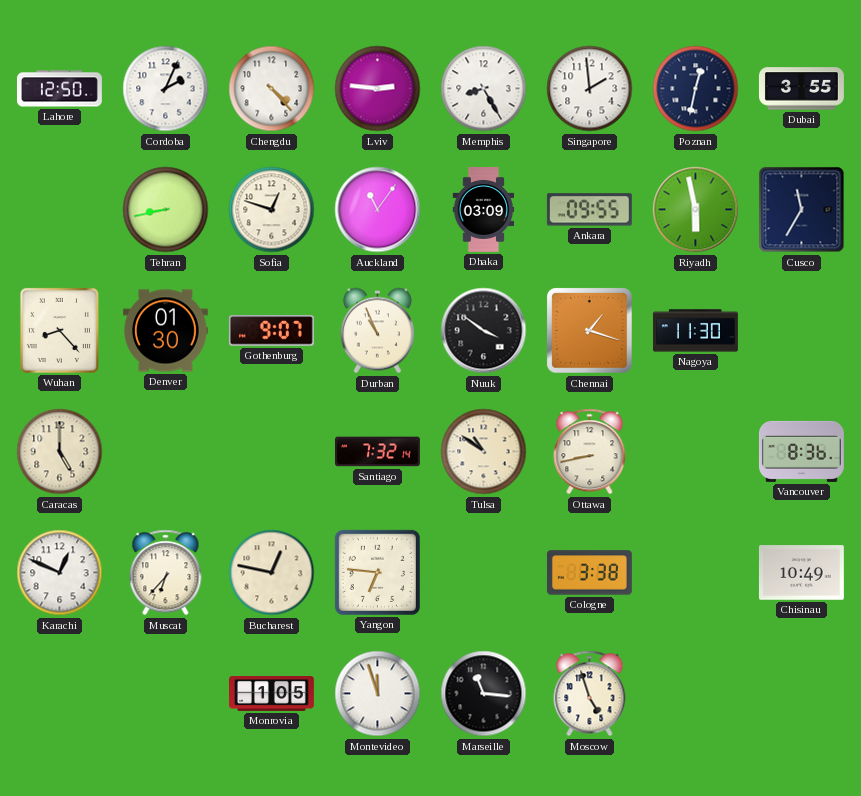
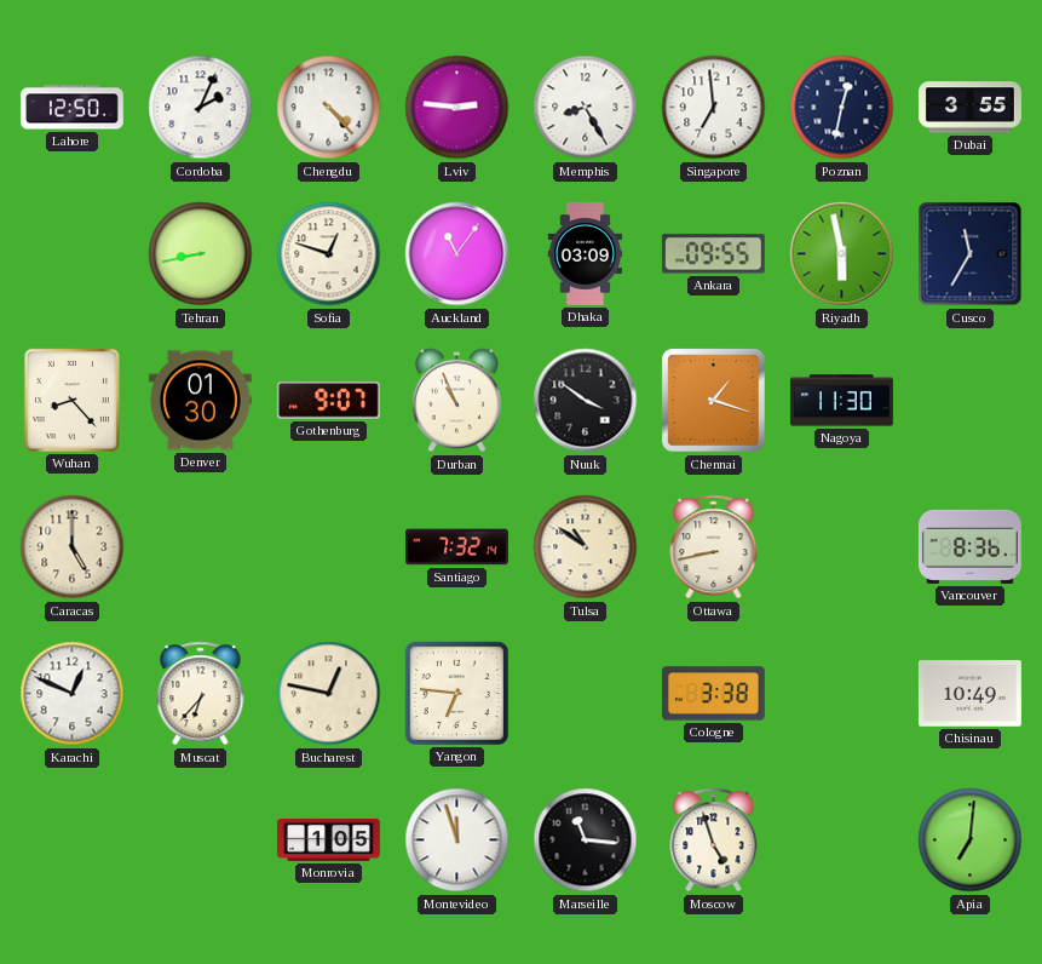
Singapore: 1:59 -> 6:59 (714, 108)
Apia: none -> 7:01 (971, 840)
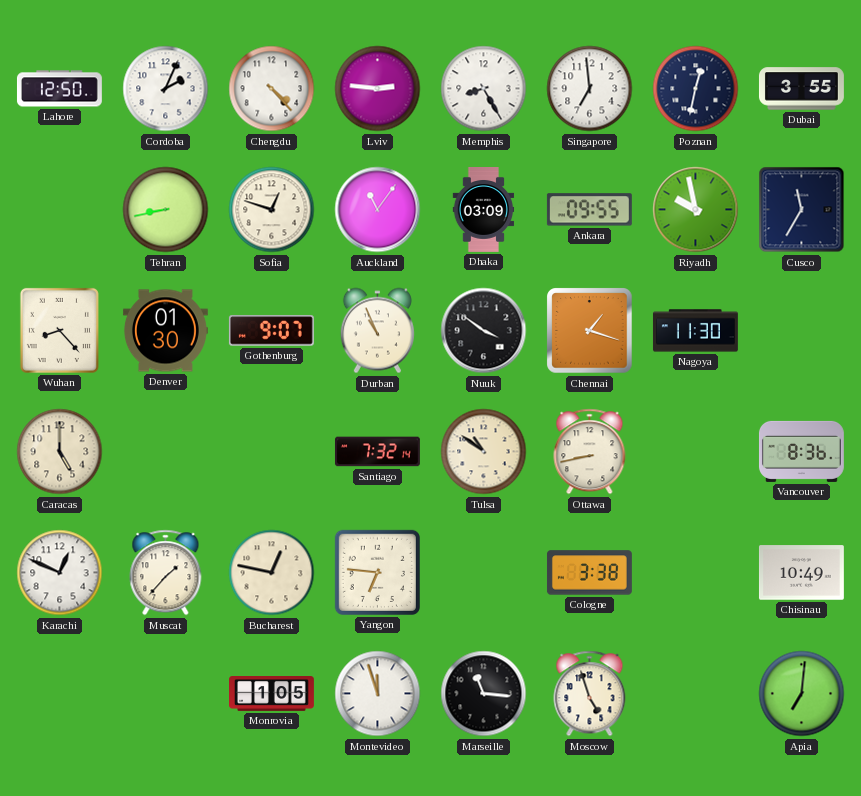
Riyadh: 5:58 -> 9:58 (696, 210)
Muscat: 6:37 -> 1:37 (166, 573)
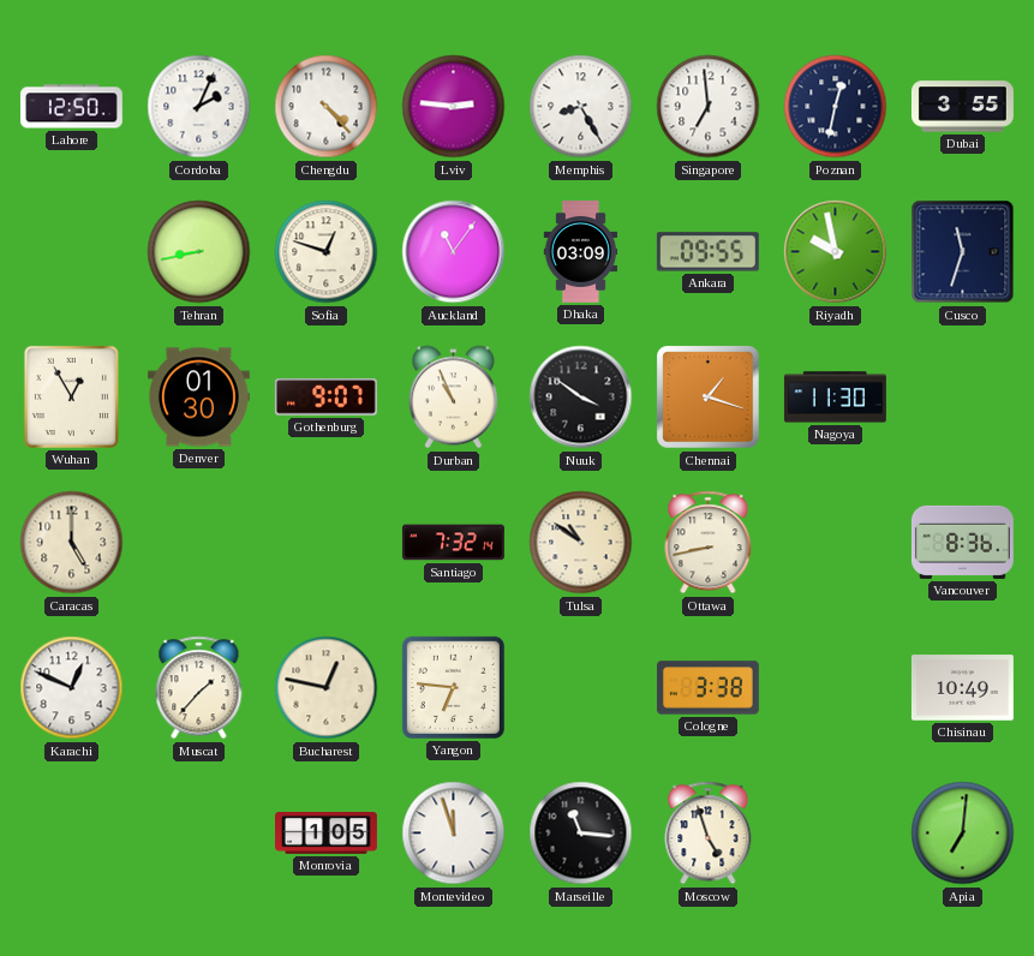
Cusco: 11:35 -> 11:33 (963, 252)
Wuhan: 8:23 -> 12:55 (71, 396)
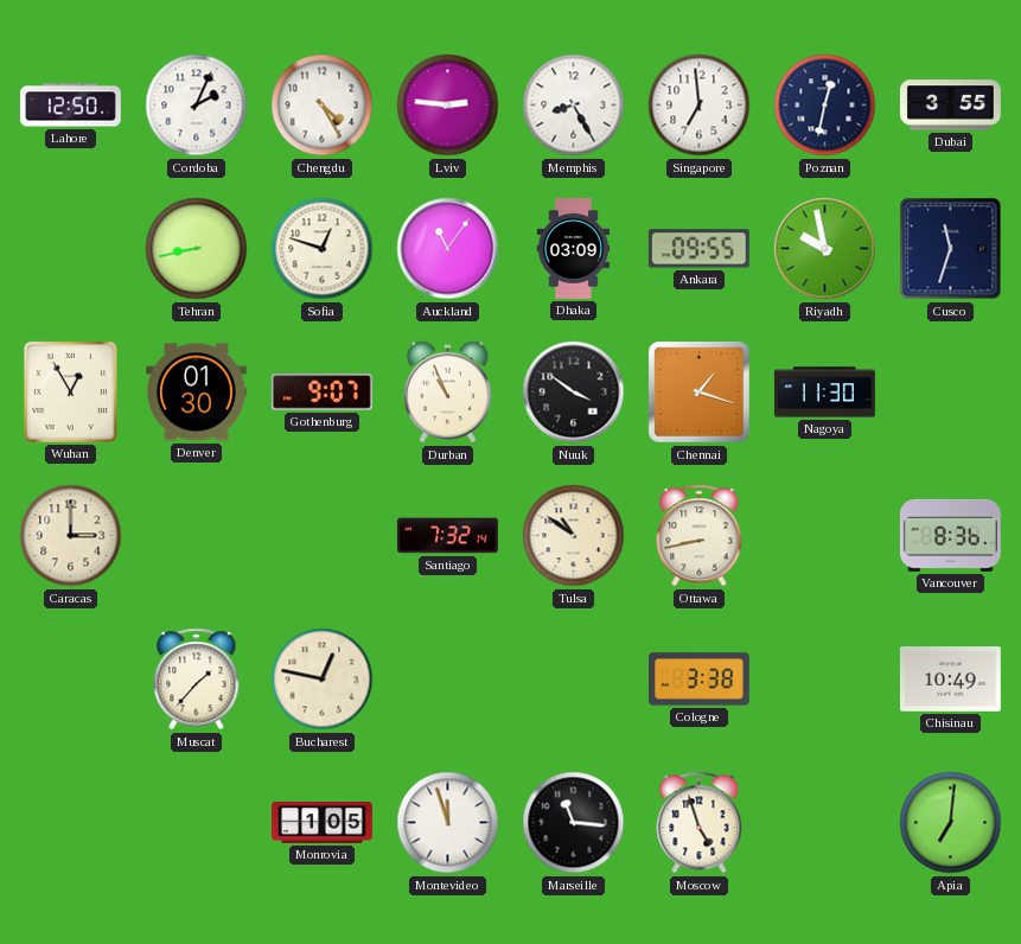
Chengdu: 4:23 -> 4:25 (323, 106)
Caracas: 5:00 -> 3:00 (71, 536)
Karachi: 12:49 -> none (72, 688)
Yangon: 6:46 -> none (453, 687)
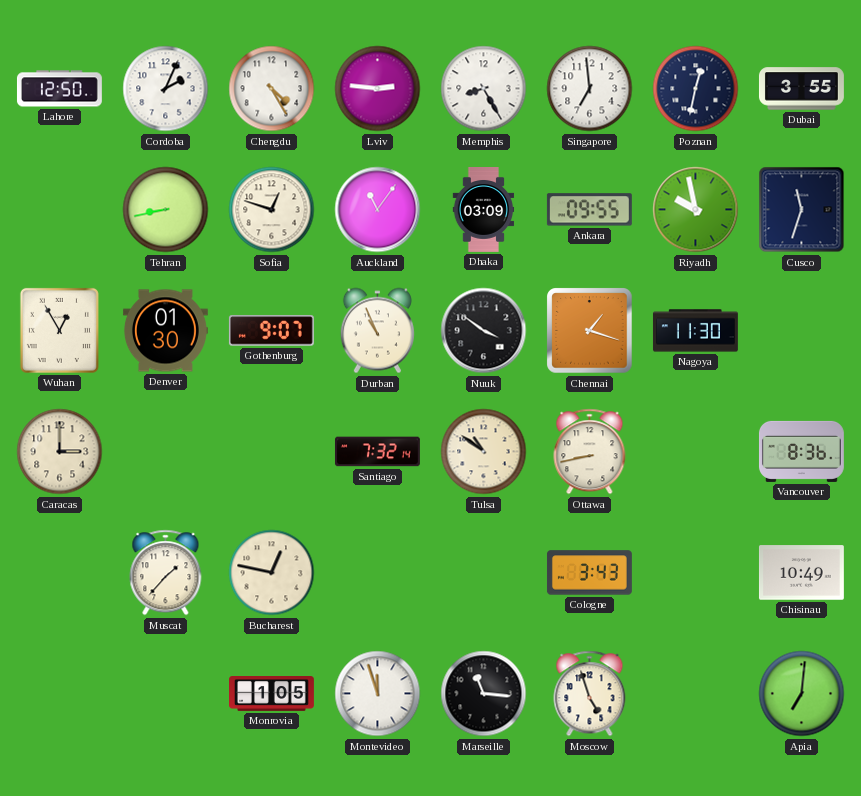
Cologne: 3:38 -> 3:43 (589, 573)
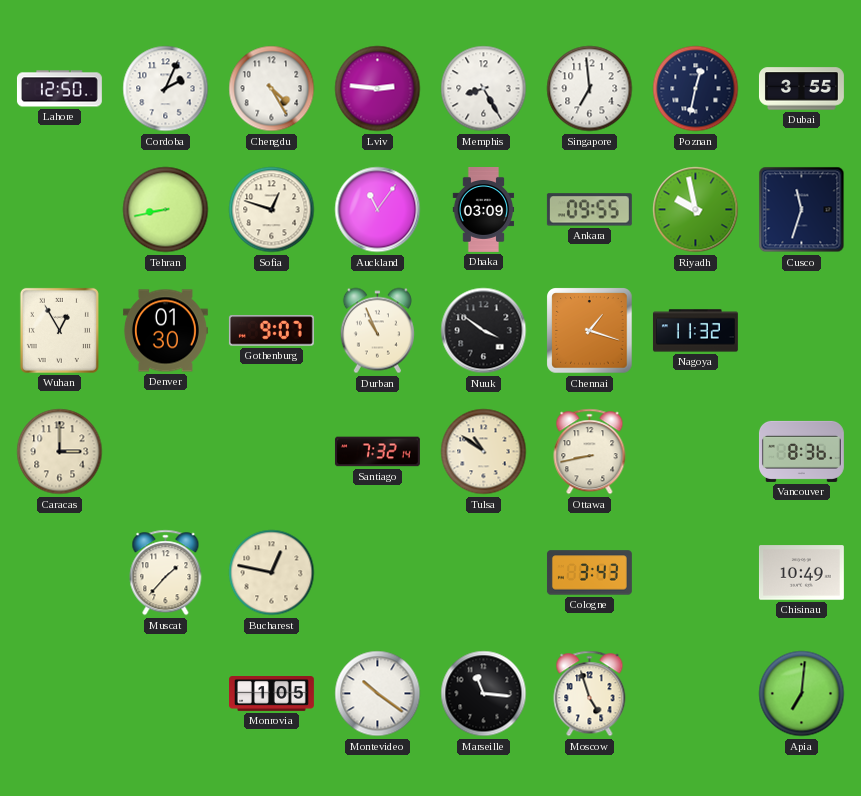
Nagoya: 11:30 -> 11:32 (695, 331)
Montevideo: 11:57 -> 10:21 (378, 694)
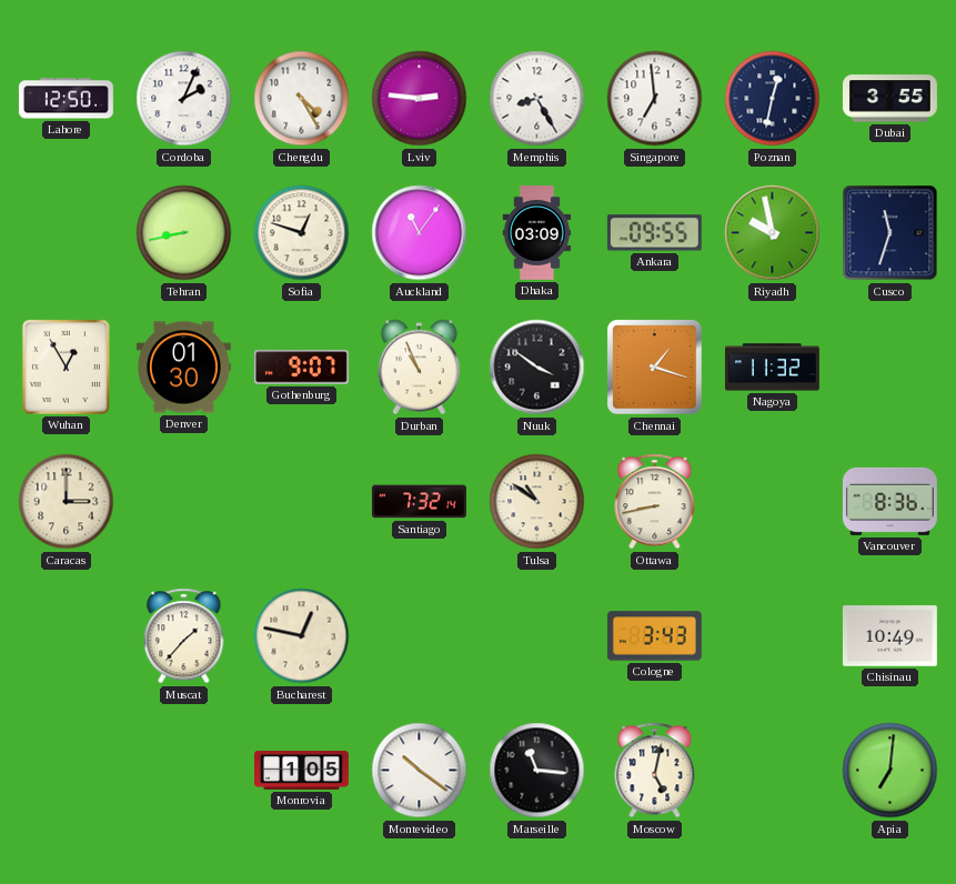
Moscow: 4:57 -> 5:02 (655, 771)
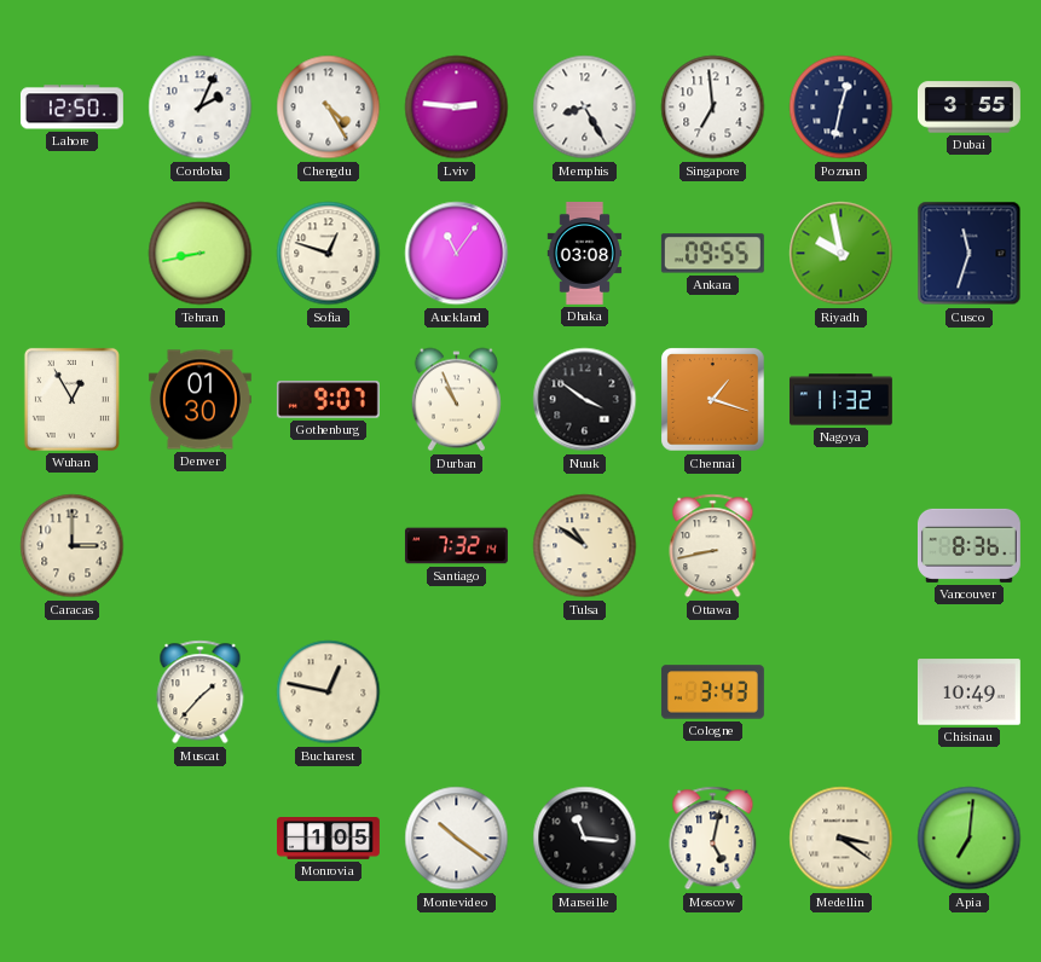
Dhaka: 03:09 -> 03:08 (585, 254)
Medellin: none -> 3:21 (842, 839)
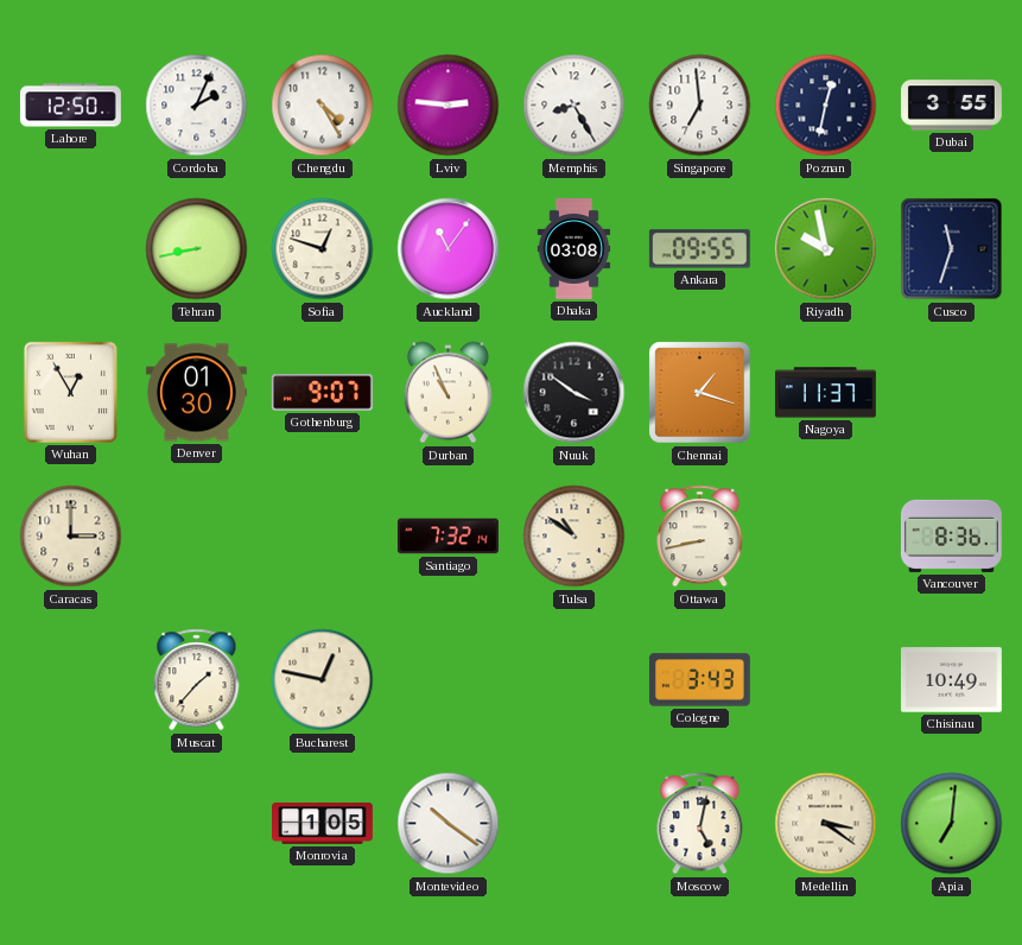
Nagoya: 11:32 -> 11:37 (825, 393)
Marseille: 11:16 -> none (585, 839)
